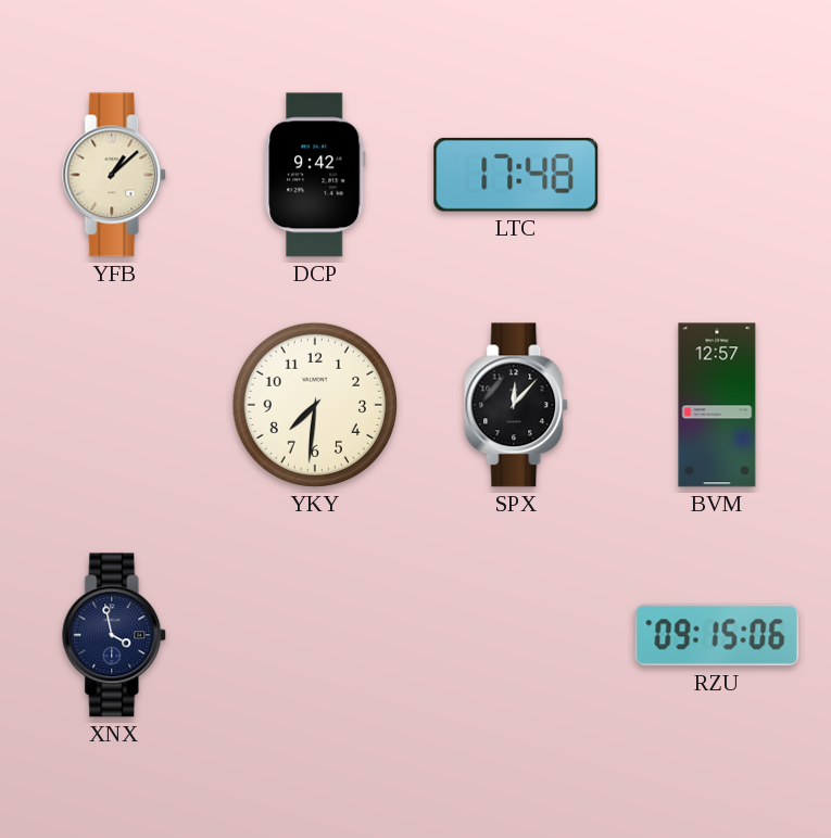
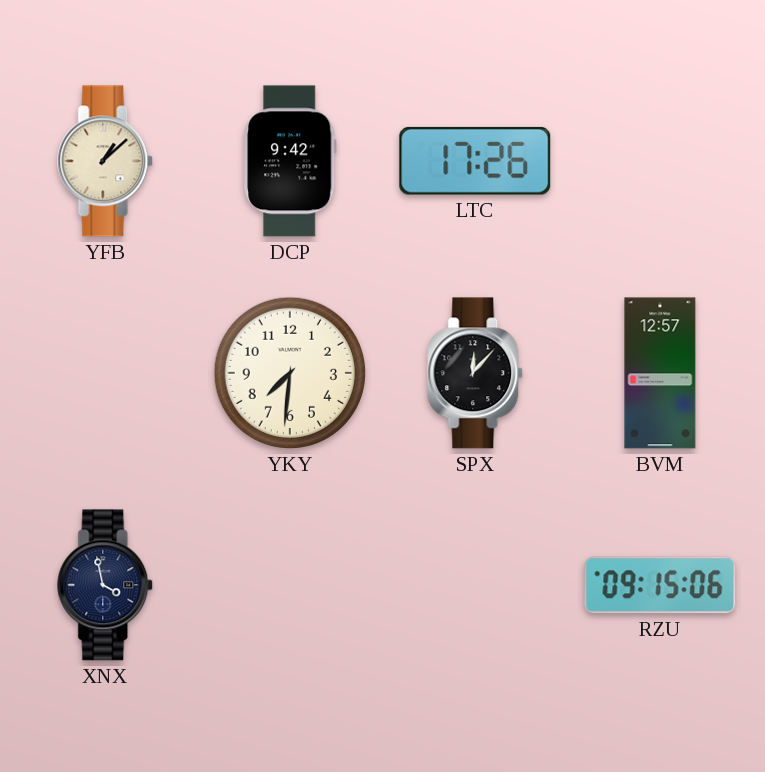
LTC: 17:48 -> 17:26 (475, 161)
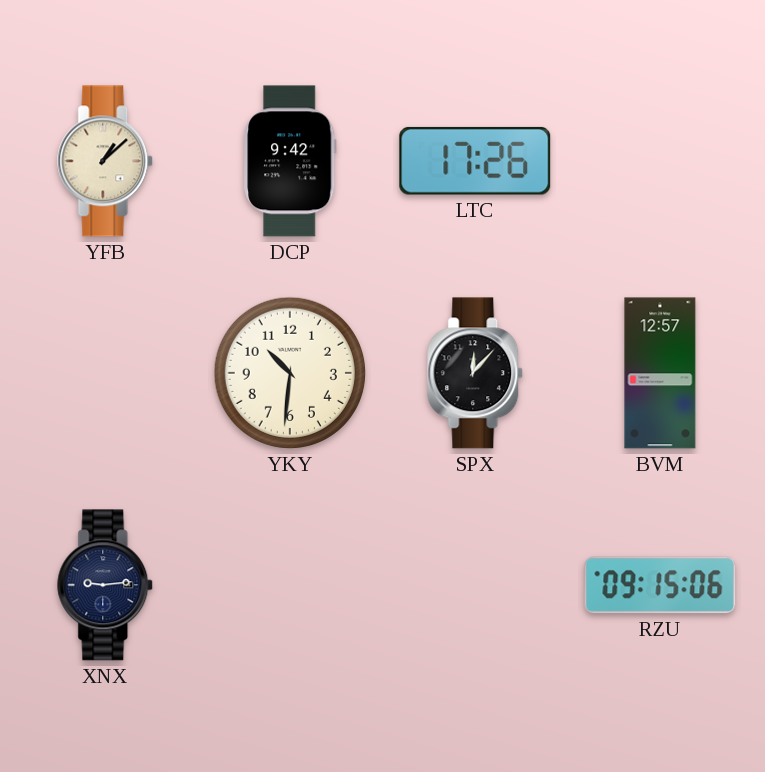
YKY: 7:31 -> 10:31 (290, 373)
XNX: 3:58 -> 9:14 (106, 585)
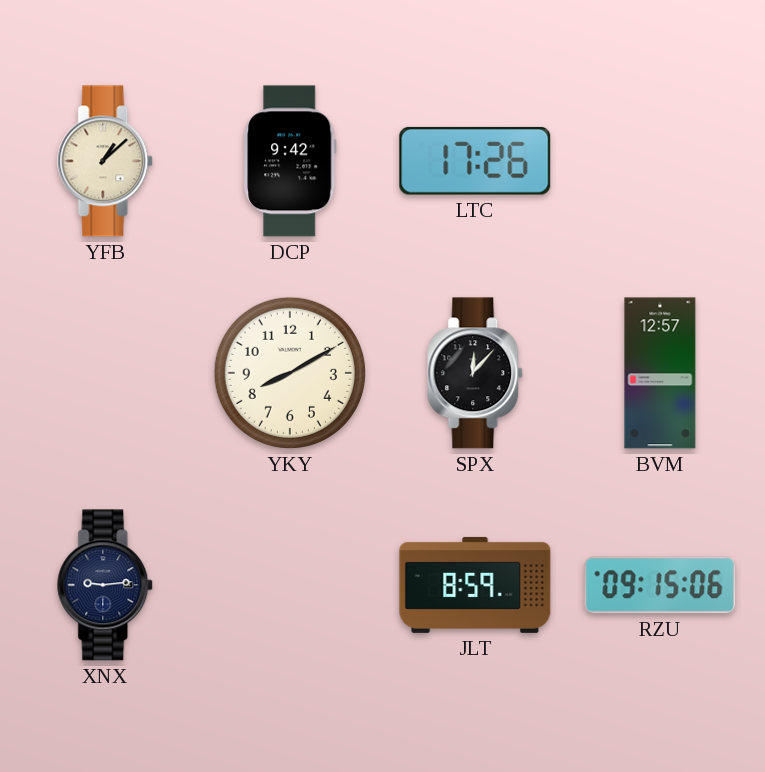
YKY: 10:31 -> 8:10 (290, 373)
JLT: none -> 8:59 (475, 585)
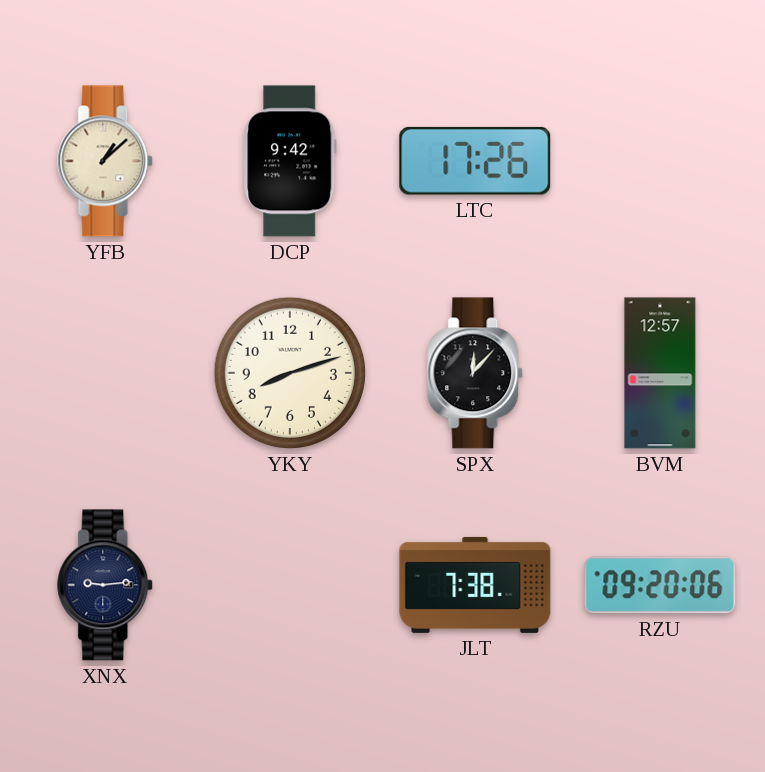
YKY: 8:10 -> 8:12 (290, 373)
JLT: 8:59 -> 7:38 (475, 585)
RZU: 09:15 -> 09:20 (660, 585)
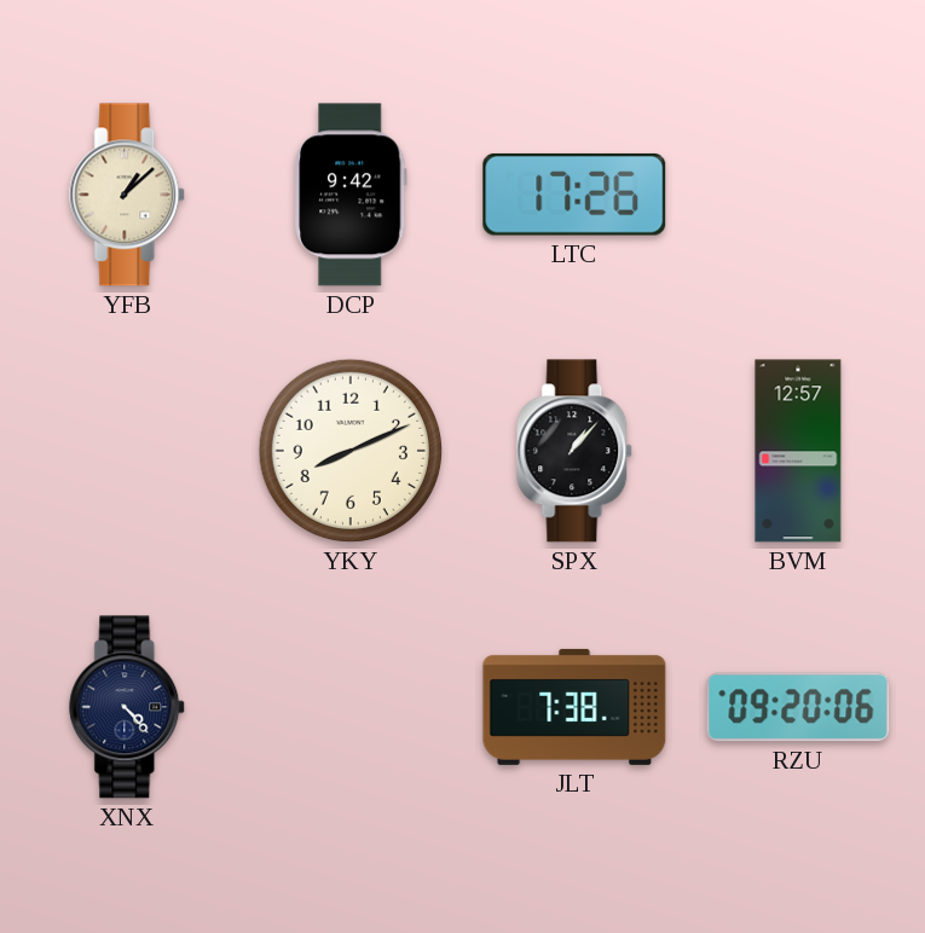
YKY: 8:12 -> 8:11 (351, 451)
SPX: 12:07 -> 1:07 (576, 451)
XNX: 9:14 -> 4:23 (128, 707)
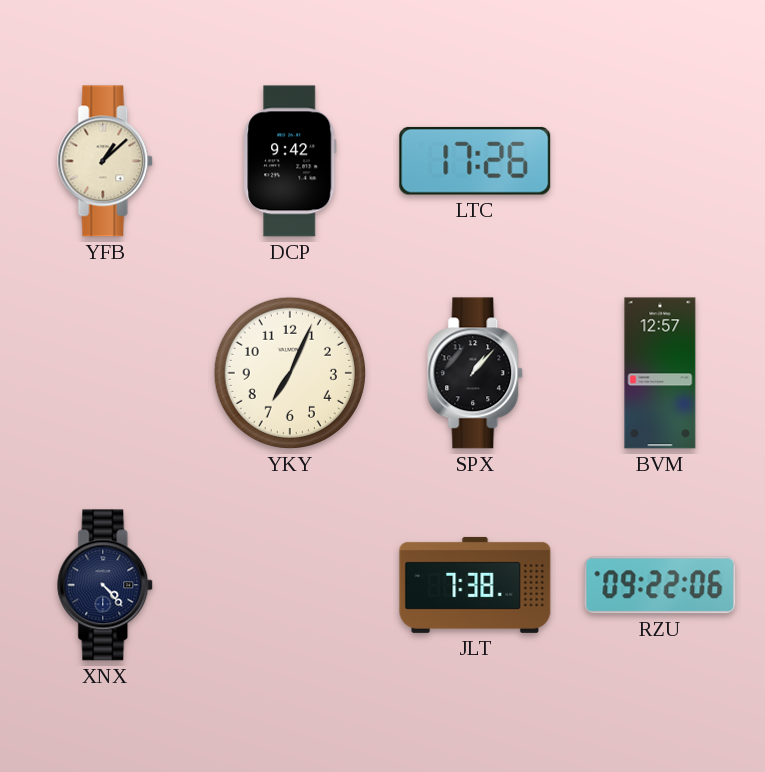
YKY: 8:11 -> 7:04 (290, 373)
RZU: 09:20 -> 09:22 (660, 585)
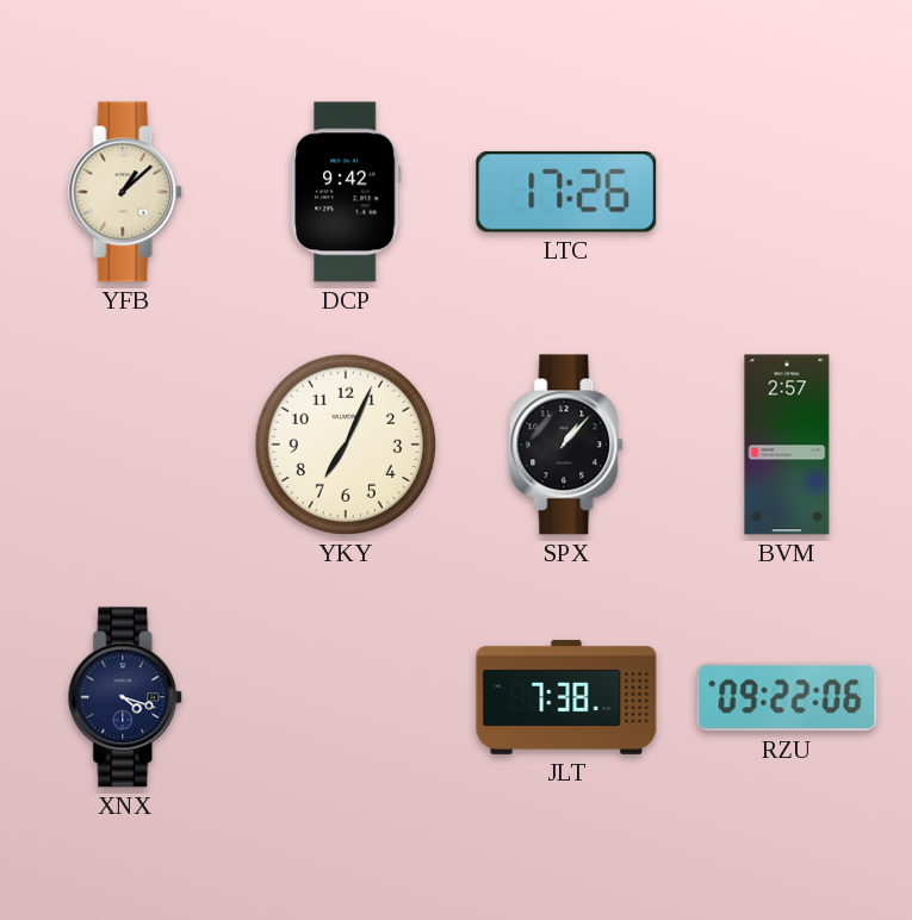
BVM: 12:57 -> 2:57 (787, 445)
XNX: 4:23 -> 4:18 (126, 697)
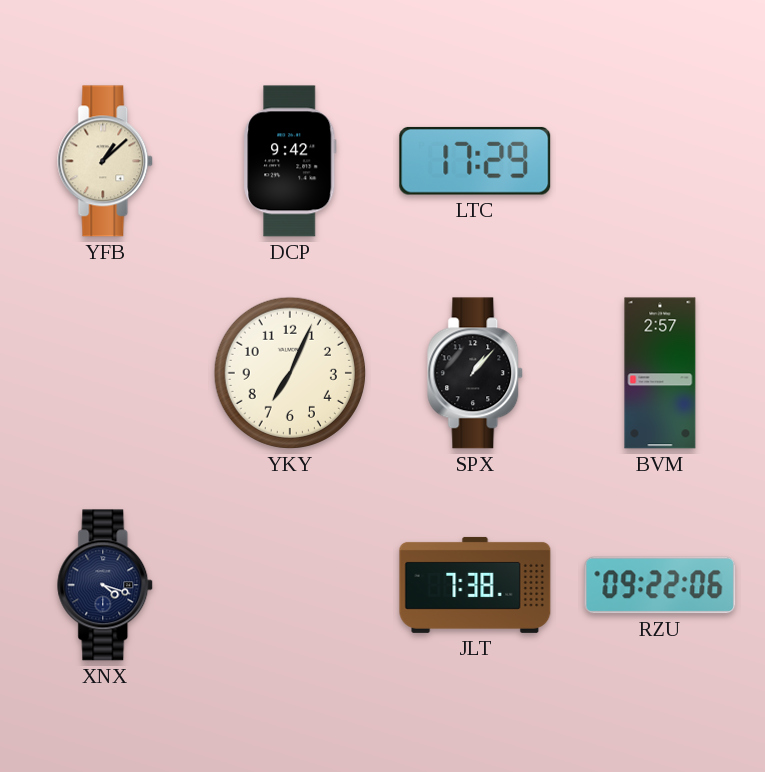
LTC: 17:26 -> 17:29 (475, 161)
